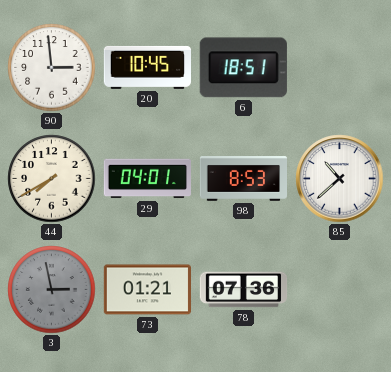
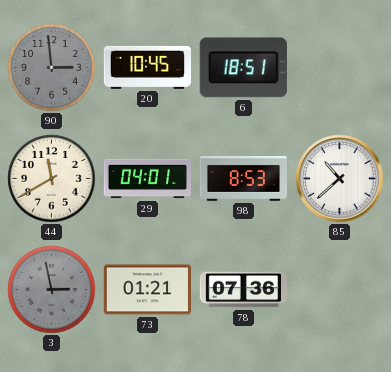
90 dial: white -> grey (52, 68)
44: 7:40 -> 11:40 (52, 179)
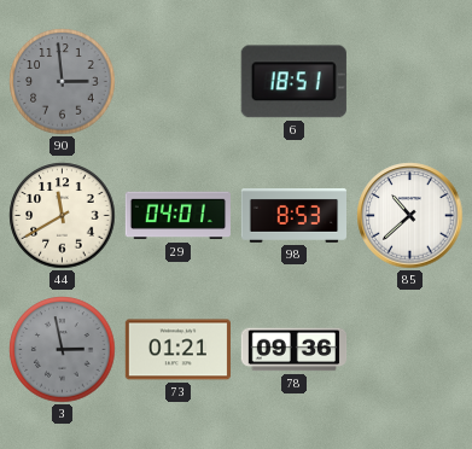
20: 10:45 -> none (147, 67)
78: 07:36 -> 09:36 (295, 350)
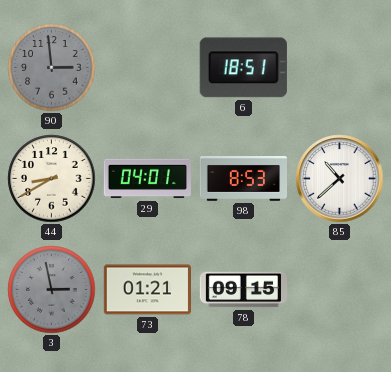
44: 11:40 -> 8:40 (52, 179)
78: 09:36 -> 09:15 (244, 290)
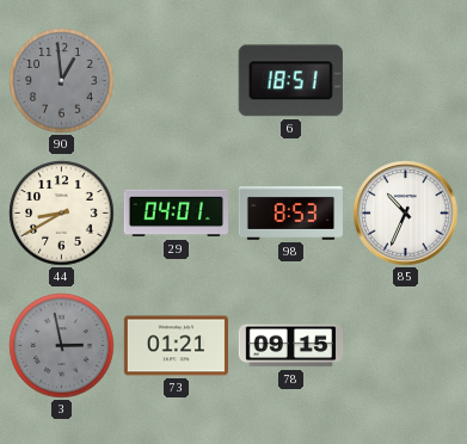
90: 2:59 -> 12:59 (62, 81)
85: 10:38 -> 10:34 (406, 214)
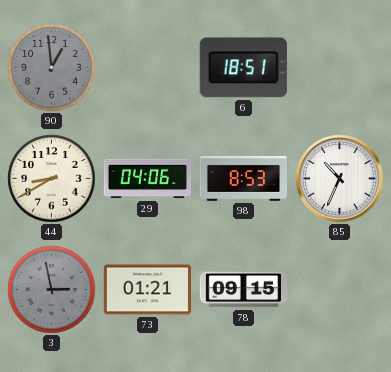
29: 04:01 -> 04:06 (148, 179)
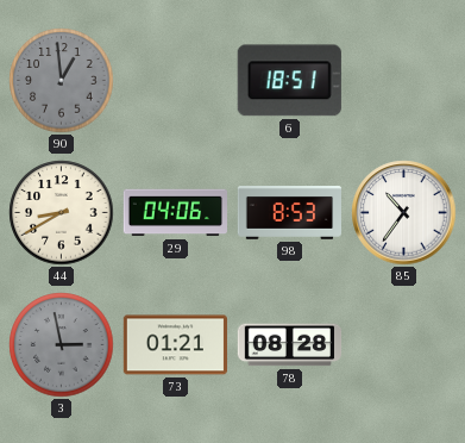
85: 10:34 -> 10:36 (404, 213)
78: 09:15 -> 08:28 (290, 345)
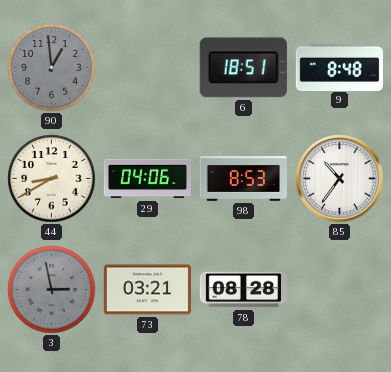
9: none -> 8:48 (339, 67)
73: 01:21 -> 03:21 (147, 290)
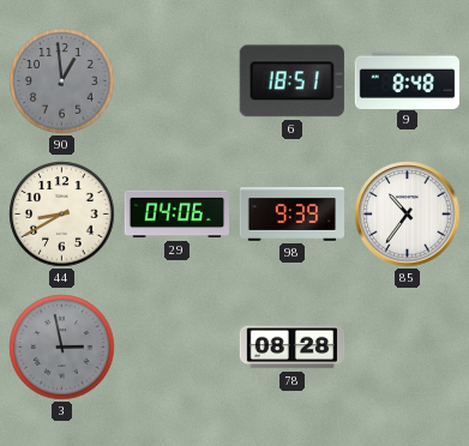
98: 8:53 -> 9:39 (293, 215)
73: 03:21 -> none (147, 290)
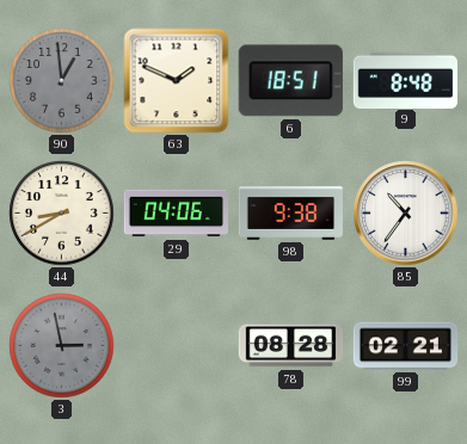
63: none -> 1:49 (177, 81)
98: 9:39 -> 9:38 (291, 214)
99: none -> 02:21 (406, 346)
